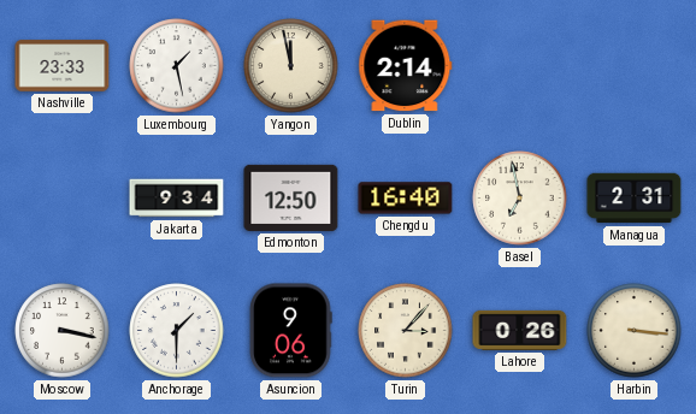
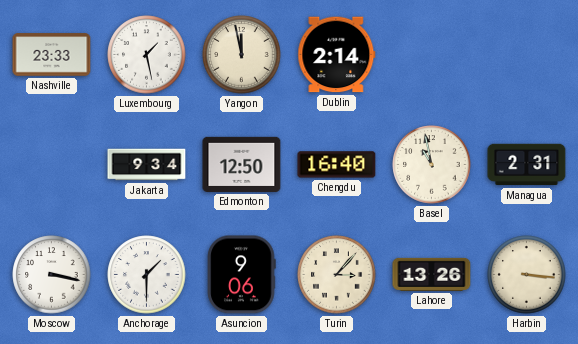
Basel: 6:58 -> 10:58 (432, 165)
Lahore: 0:26 -> 13:26 (432, 274)
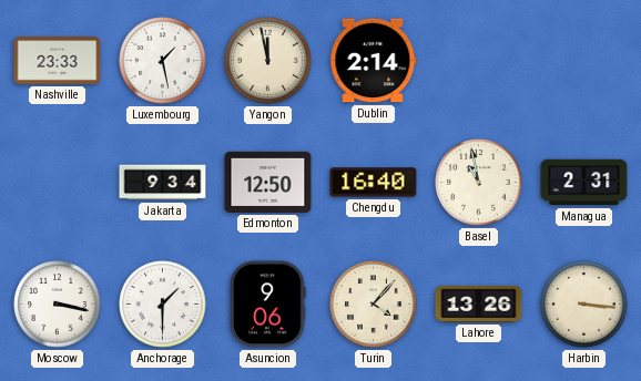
Turin: 3:07 -> 4:07 (374, 305)
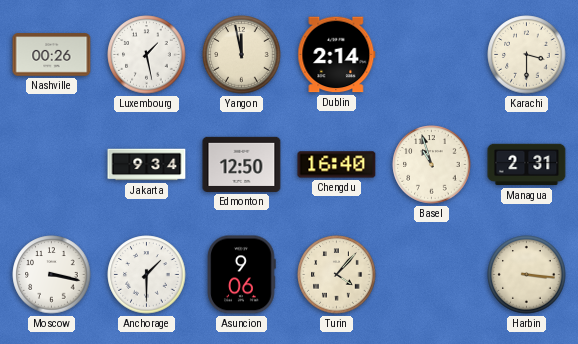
Nashville: 23:33 -> 00:26 (52, 55)
Karachi: none -> 3:30 (527, 55)
Basel: 10:58 -> 10:57 (432, 165)
Lahore: 13:26 -> none (479, 303)
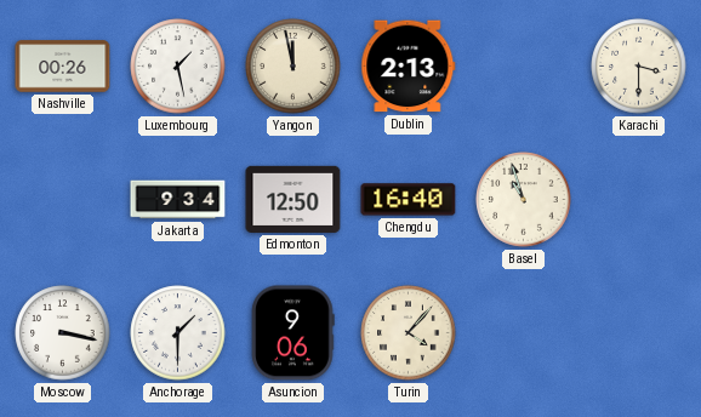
Dublin: 2:14 -> 2:13 (409, 67)
Managua: 2:31 -> none (527, 165)
Harbin: 3:16 -> none (527, 275)
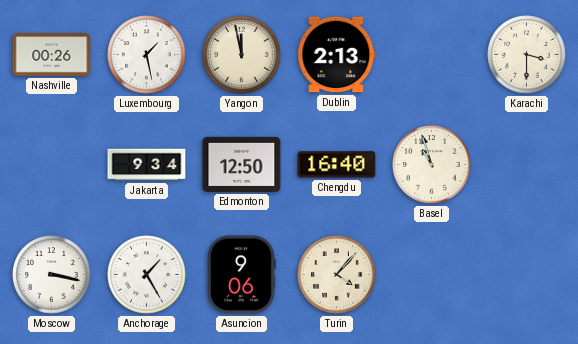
Anchorage: 1:30 -> 1:25 (147, 275)
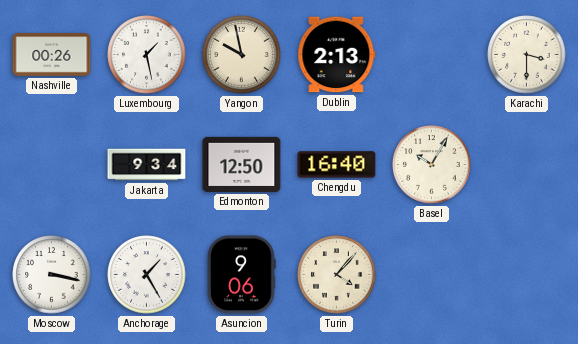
Yangon: 11:58 -> 9:58 (242, 55)
Basel: 10:57 -> 10:05 (432, 165)
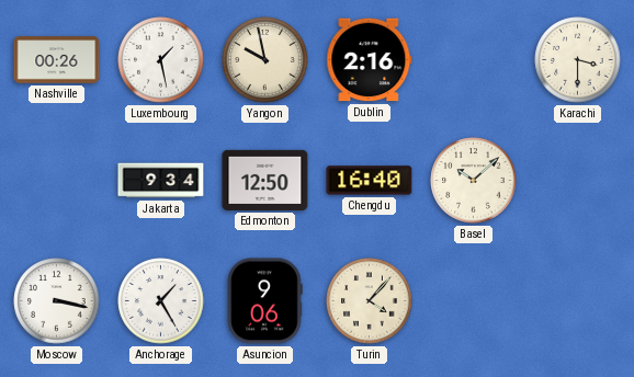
Dublin: 2:13 -> 2:16 (370, 60)
Basel: 10:05 -> 10:08 (474, 181)
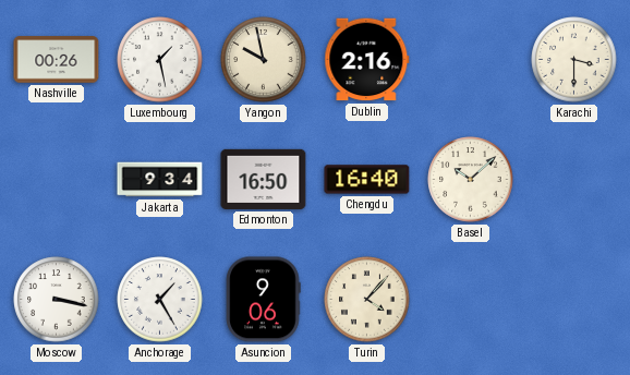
Edmonton: 12:50 -> 16:50 (264, 179)
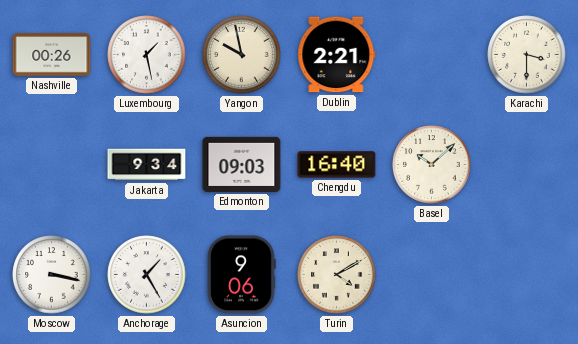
Dublin: 2:16 -> 2:21 (337, 55)
Edmonton: 16:50 -> 09:03 (242, 164)
Turin: 4:07 -> 4:10 (337, 275)
